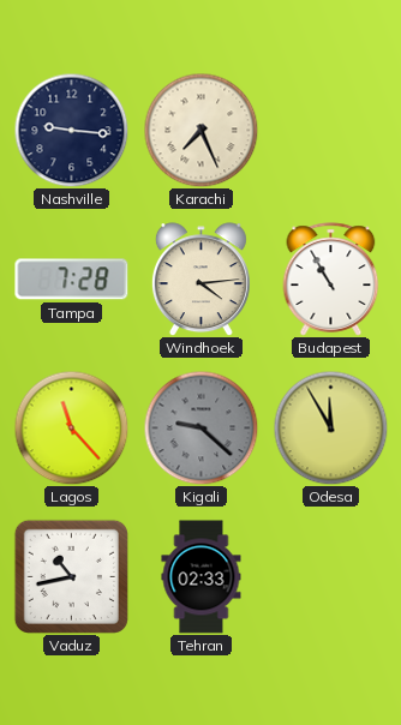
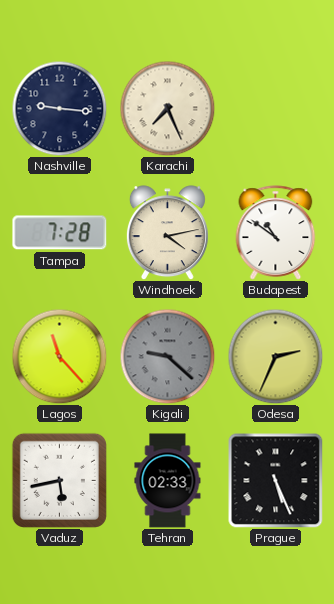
Windhoek: 4:14 -> 4:13 (167, 233)
Budapest: 10:55 -> 10:51 (276, 233)
Odesa: 11:55 -> 2:34 (275, 356)
Vaduz: 10:43 -> 5:43 (59, 480)
Prague: none -> 5:26 (275, 480)
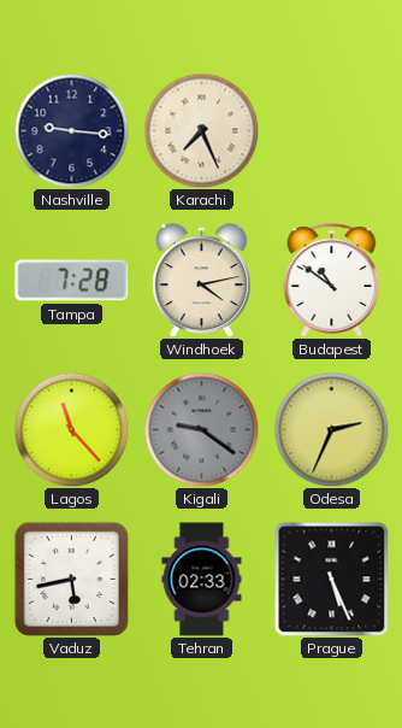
Kigali: 9:22 -> 9:21 (201, 429)
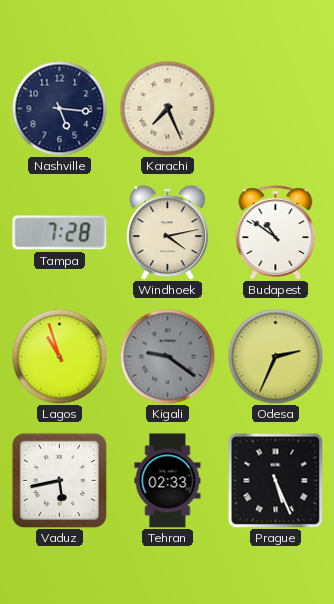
Nashville: 9:16 -> 5:16 (59, 108)
Lagos: 11:23 -> 10:57 (59, 356)
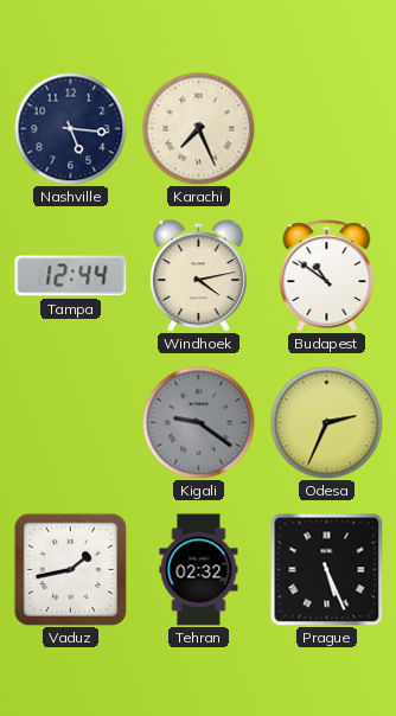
Tampa: 7:28 -> 12:44 (71, 276)
Lagos: 10:57 -> none (59, 356)
Vaduz: 5:43 -> 1:43 (70, 569)
Tehran: 02:33 -> 02:32 (199, 570)
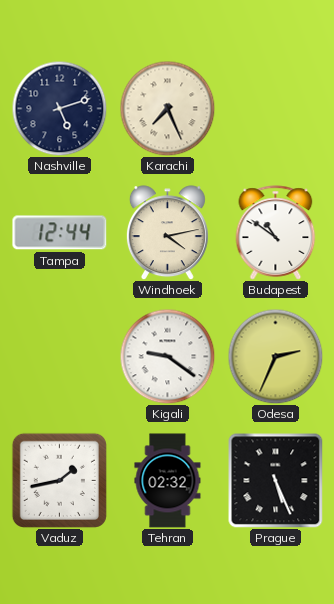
Nashville: 5:16 -> 5:12 (59, 108)
Kigali dial: grey -> white (167, 356)
